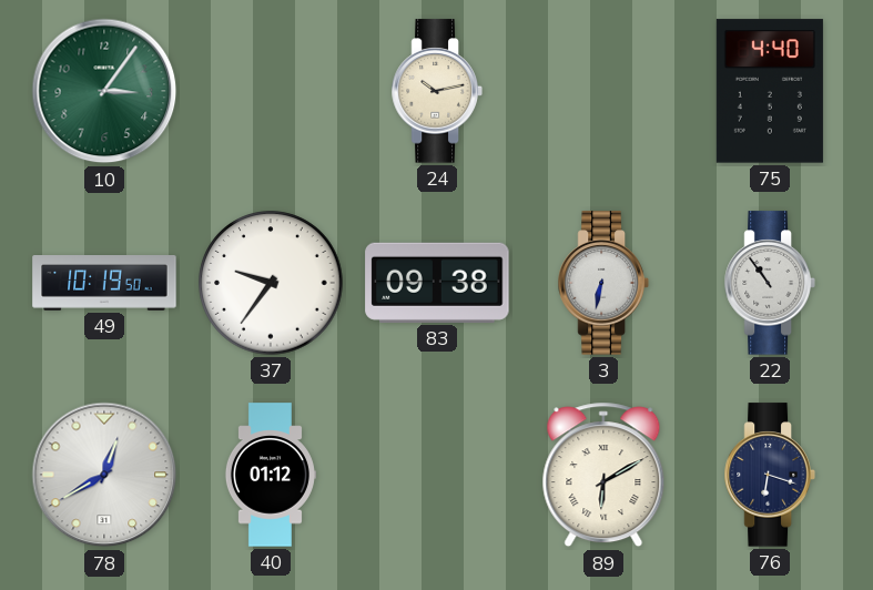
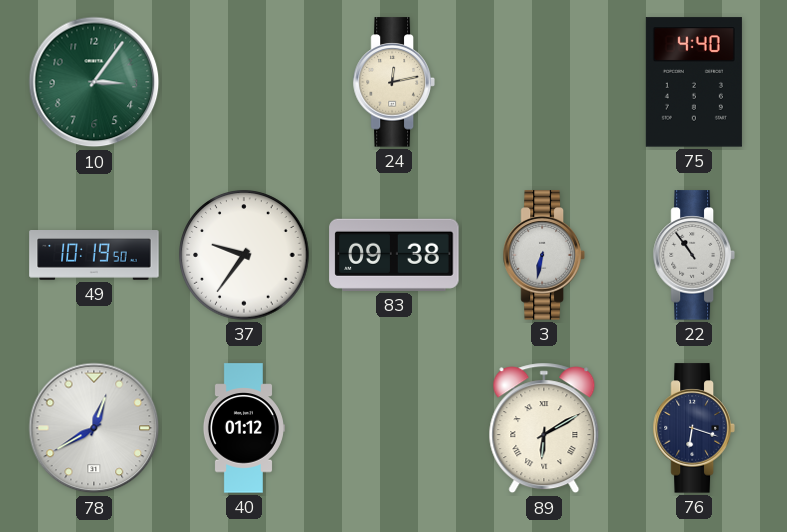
24: 10:13 -> 12:13 (394, 82)
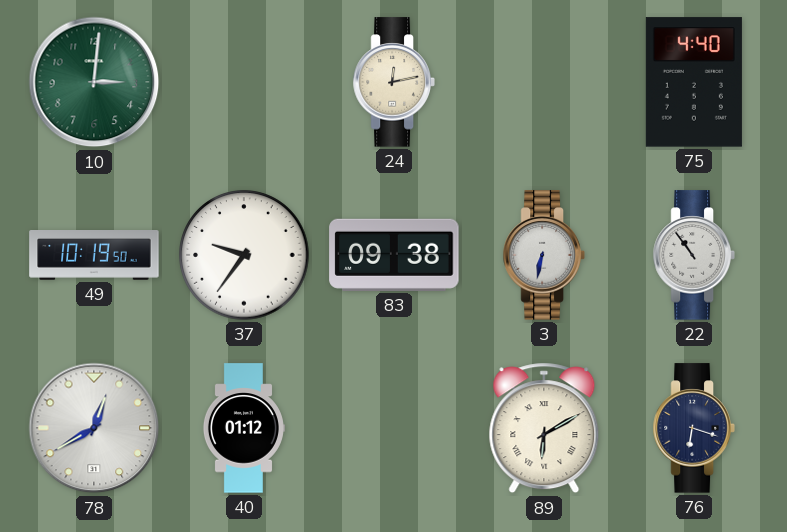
10: 3:06 -> 3:01 (94, 82)
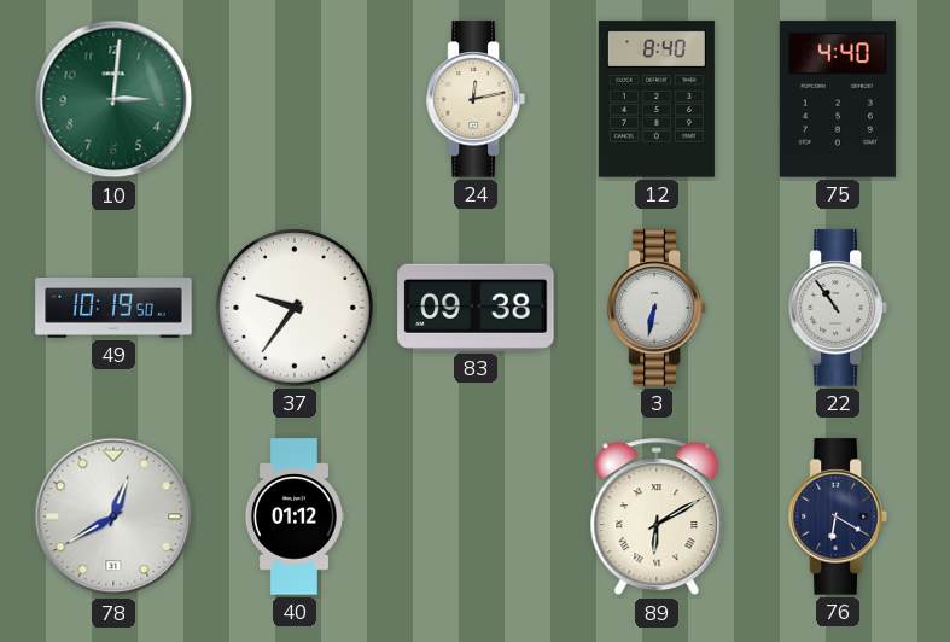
12: none -> 8:40 (657, 99)
76: 6:18 -> 6:20 (838, 516)
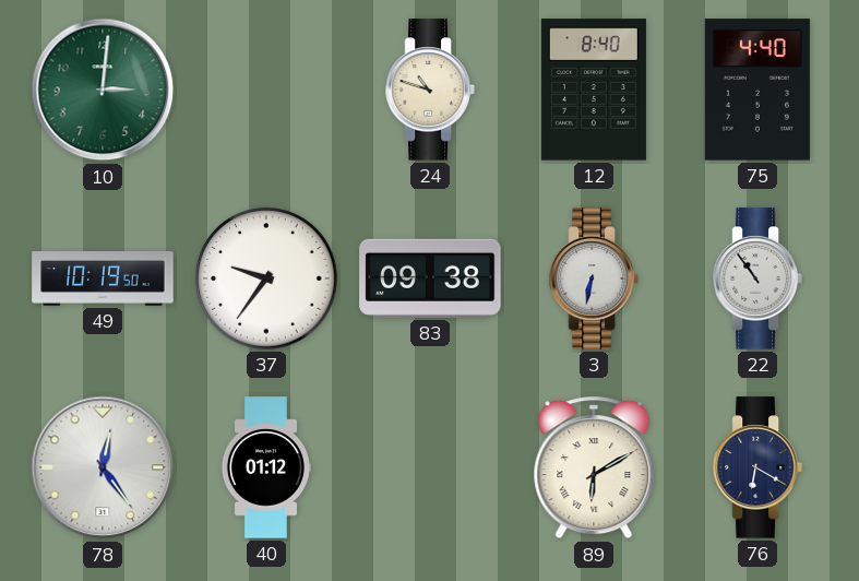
24: 12:13 -> 10:48 (430, 90)
78: 12:40 -> 12:24 (103, 467)
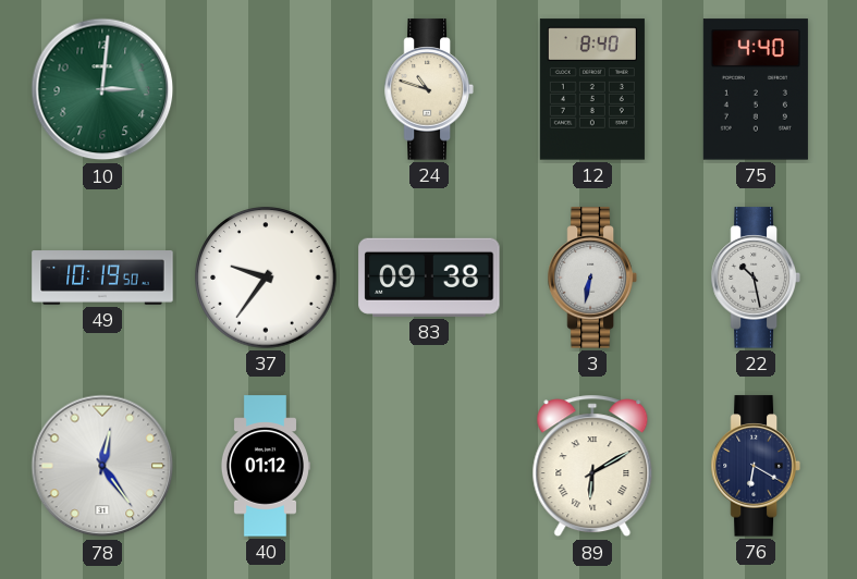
22: 10:54 -> 10:28 (756, 278)
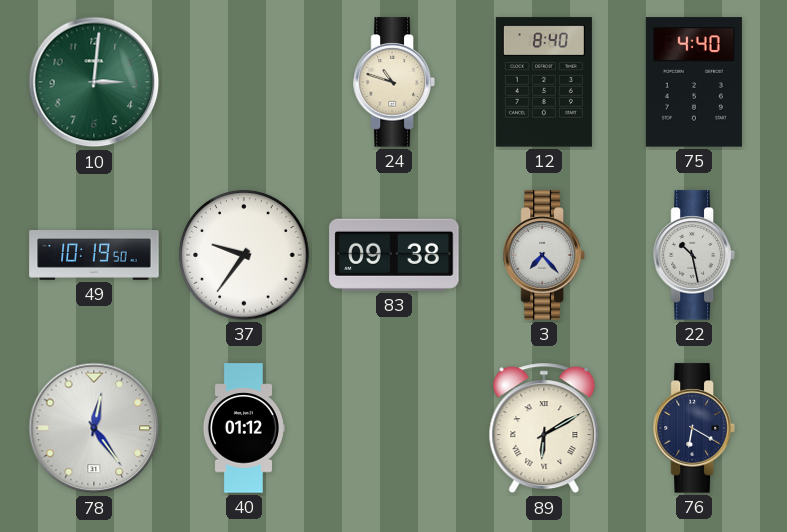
3: 6:32 -> 7:23 (544, 255)
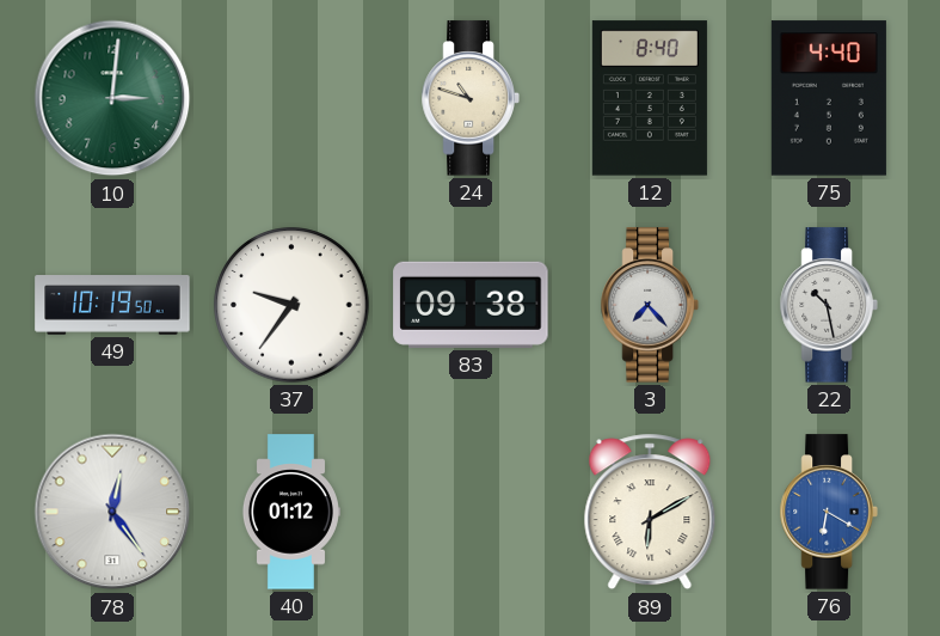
76 dial: navy -> blue (829, 512)
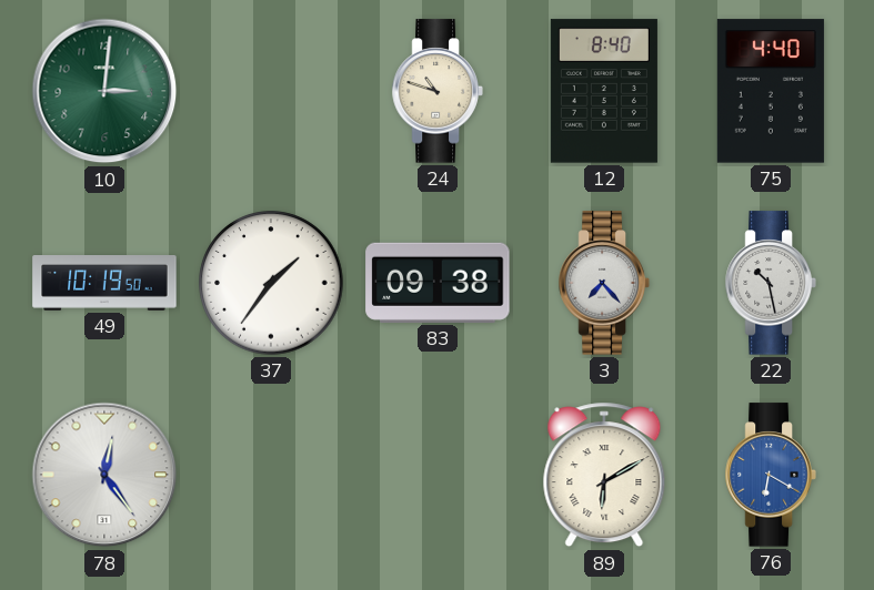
37: 9:36 -> 1:36 (271, 283)
40: 01:12 -> none (290, 512)
